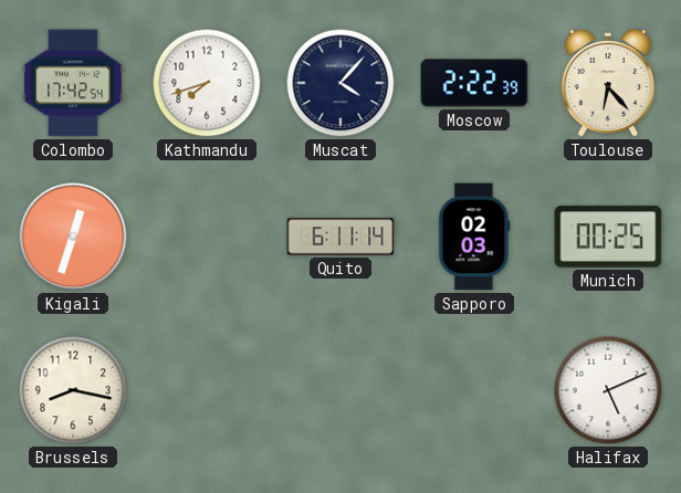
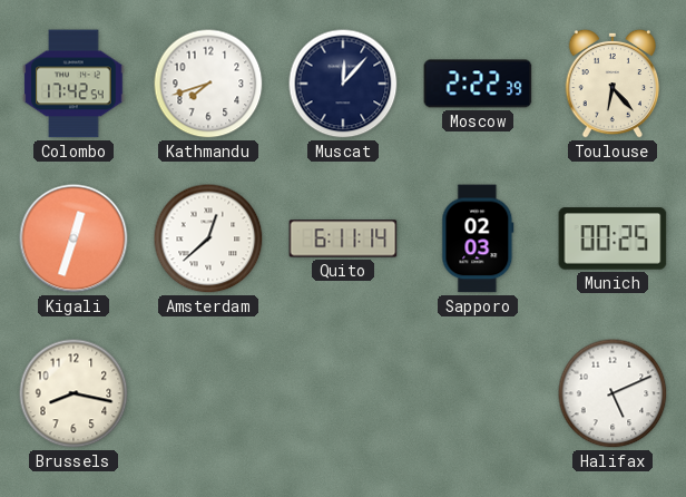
Muscat: 4:07 -> 12:07 (343, 84)
Amsterdam: none -> 12:38 (208, 238)
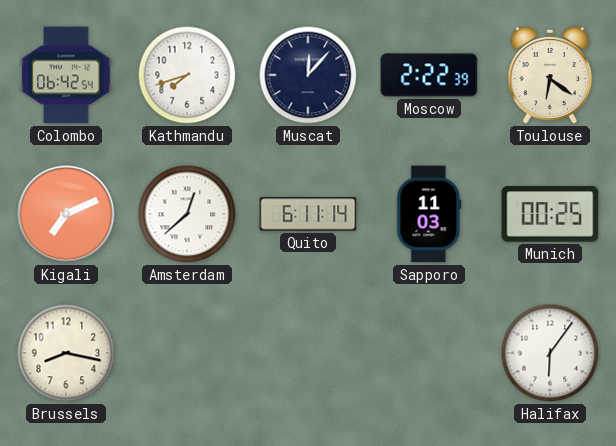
Colombo: 17:42 -> 06:42 (66, 75)
Toulouse: 6:23 -> 6:21 (550, 75)
Kigali: 12:33 -> 7:11 (66, 214)
Sapporo: 02:03 -> 11:03 (429, 214)
Halifax: 5:11 -> 6:06 (550, 353)
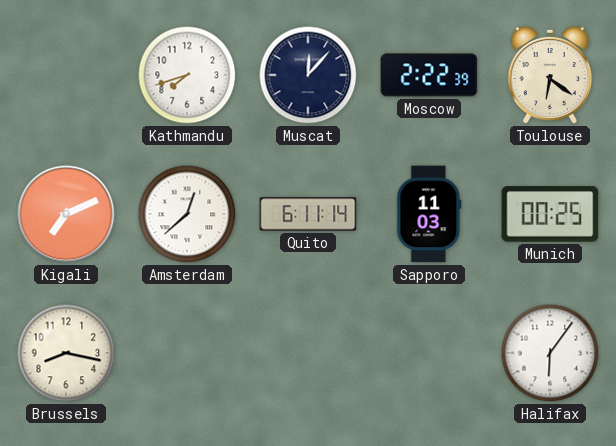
Colombo: 06:42 -> none (66, 75)
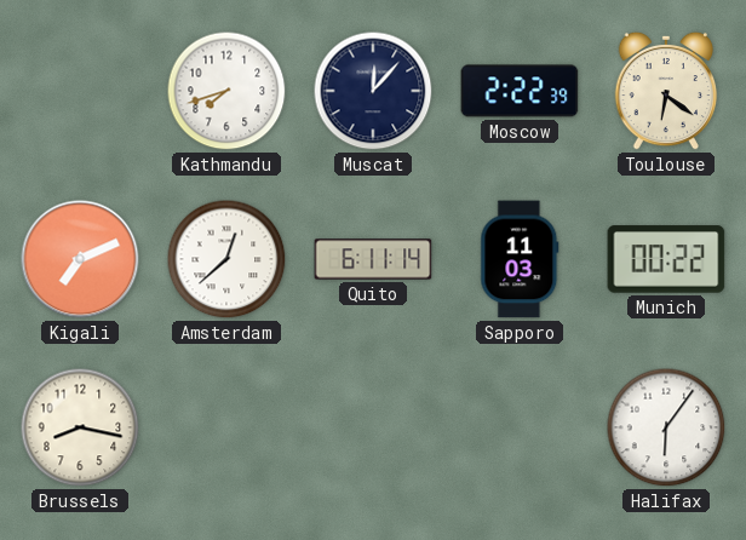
Munich: 00:25 -> 00:22 (666, 259)
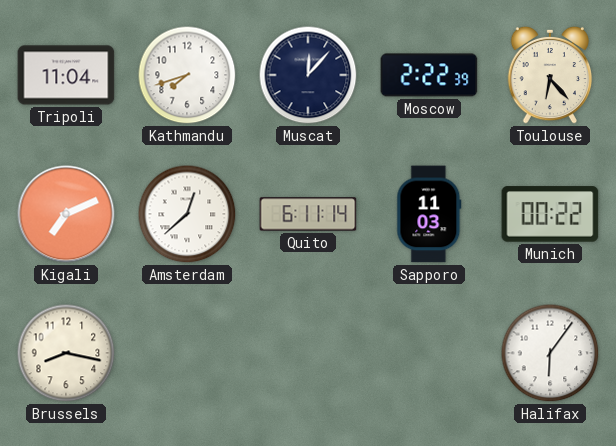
Tripoli: none -> 11:04 (66, 75)
Toulouse: 6:21 -> 6:23 (550, 75)
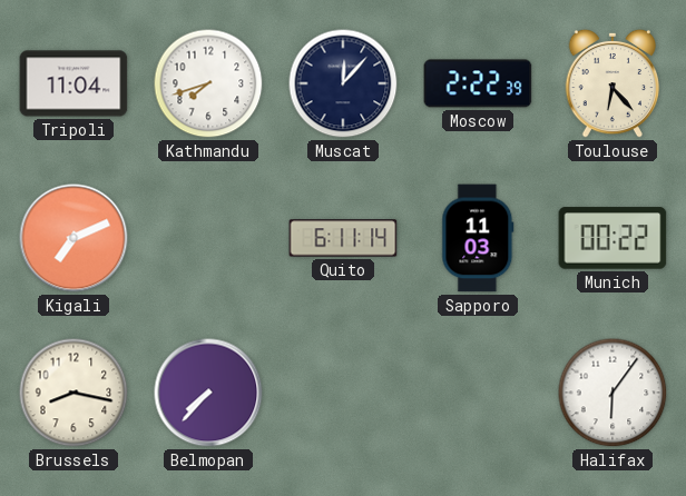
Amsterdam: 12:38 -> none (187, 214)
Belmopan: none -> 7:37 (208, 393)
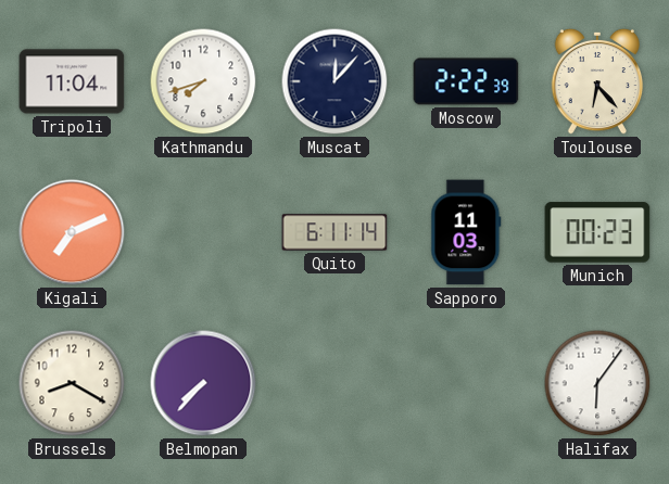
Munich: 00:22 -> 00:23 (597, 232)
Brussels: 8:17 -> 8:20 (72, 383)
